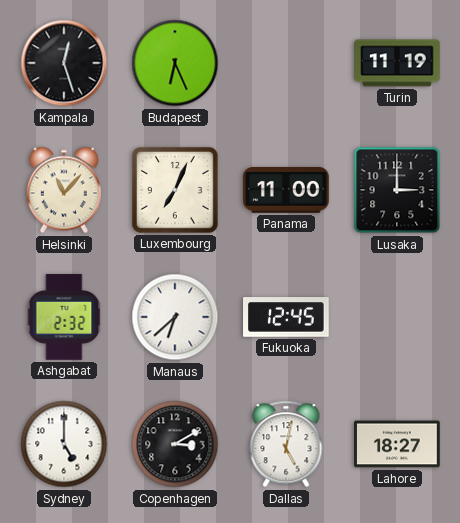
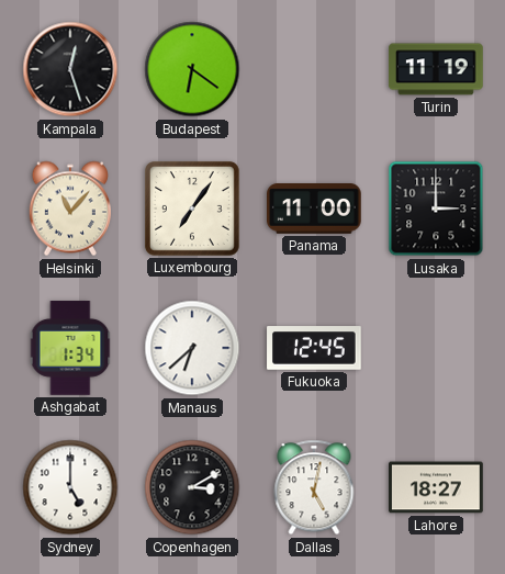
Budapest: 6:26 -> 6:21 (192, 69)
Luxembourg: 7:04 -> 7:06 (193, 210)
Ashgabat: 2:32 -> 1:34 (70, 348)
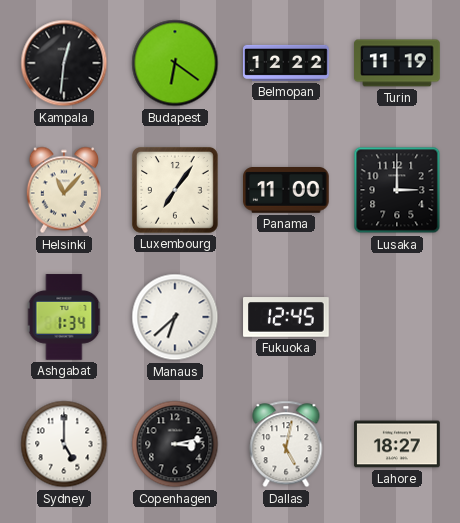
Kampala: 12:27 -> 12:31 (64, 63)
Belmopan: none -> 12:22 (286, 63)
Copenhagen: 3:10 -> 3:13 (175, 444)
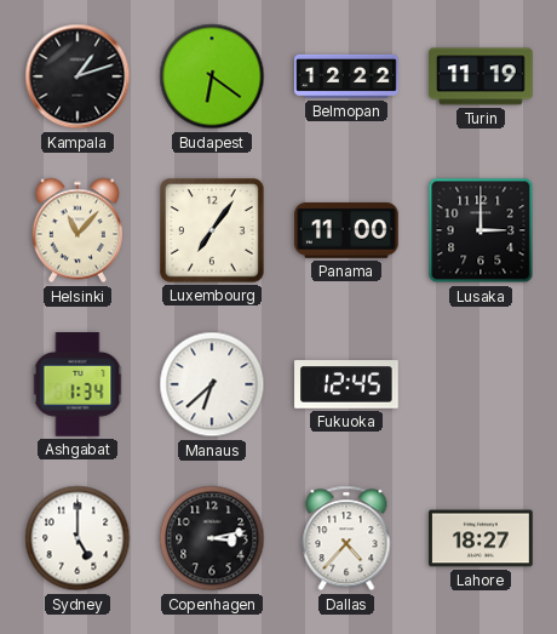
Kampala: 12:31 -> 1:12 (77, 76)
Dallas: 5:02 -> 4:37 (346, 538)
